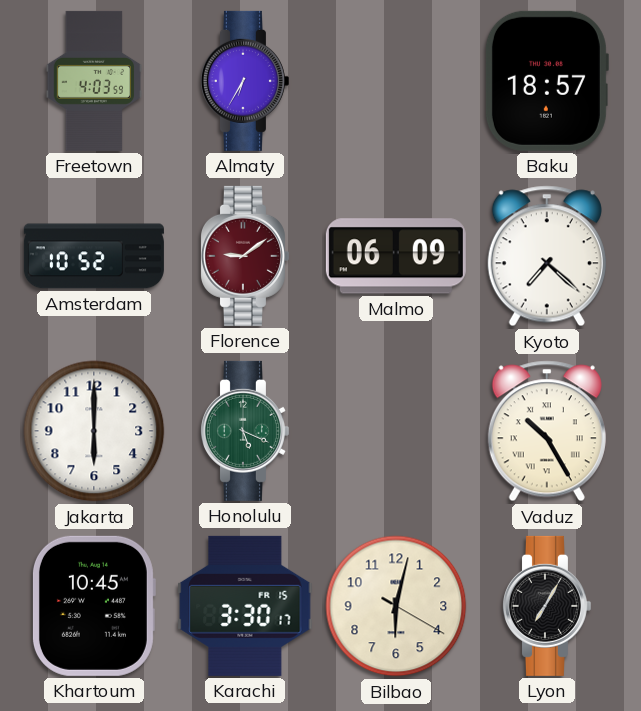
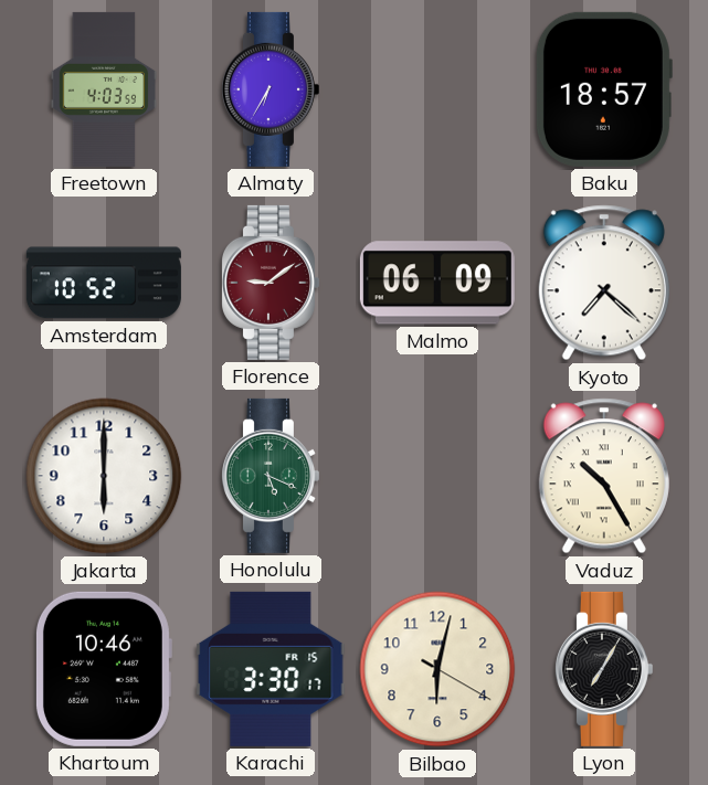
Khartoum: 10:45 -> 10:46 (103, 669)
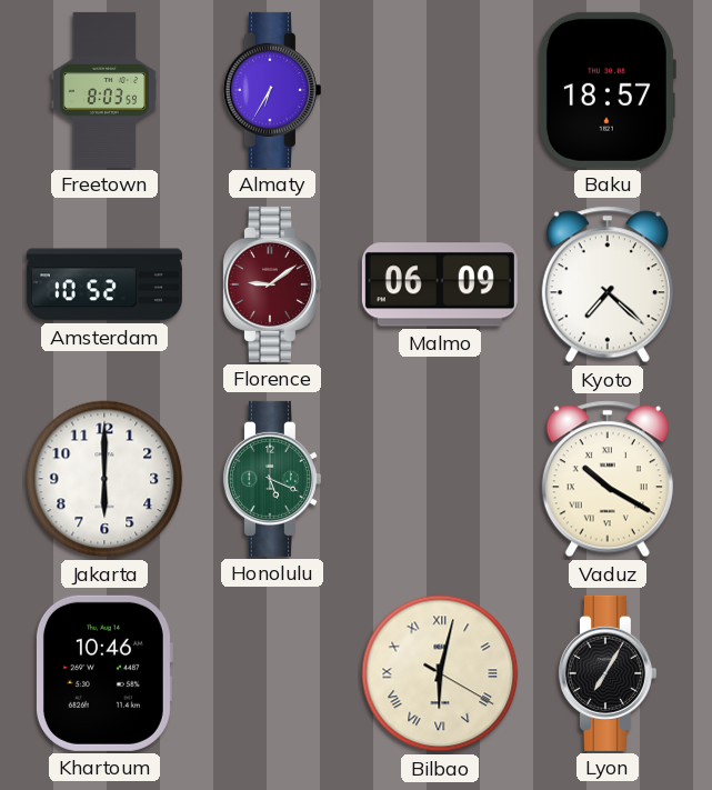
Freetown: 4:03 -> 8:03 (104, 90)
Vaduz: 10:25 -> 10:20 (608, 479)
Karachi: 3:30 -> none (271, 669)
Bilbao numerals: Arabic -> Roman (440, 673)
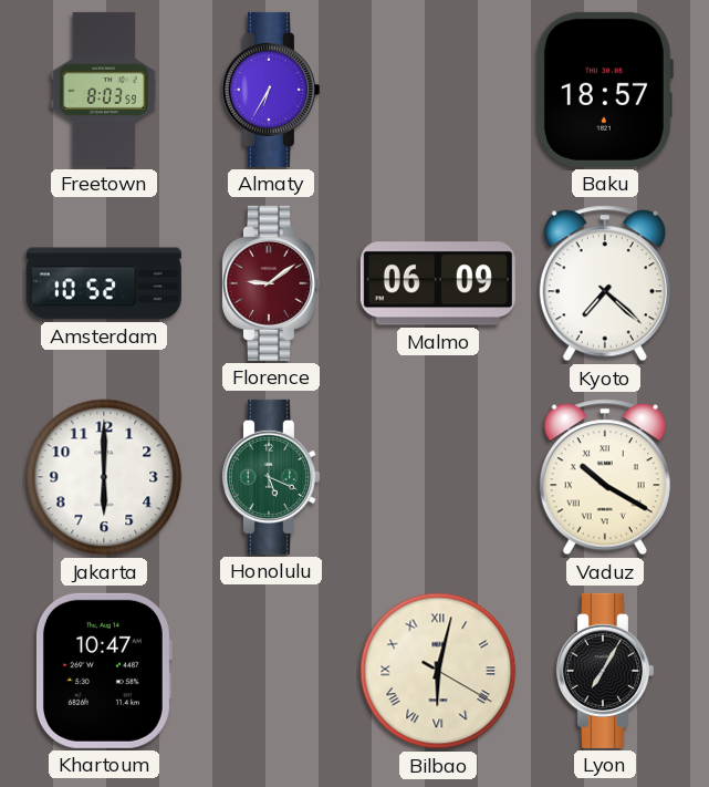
Khartoum: 10:46 -> 10:47 (103, 671)
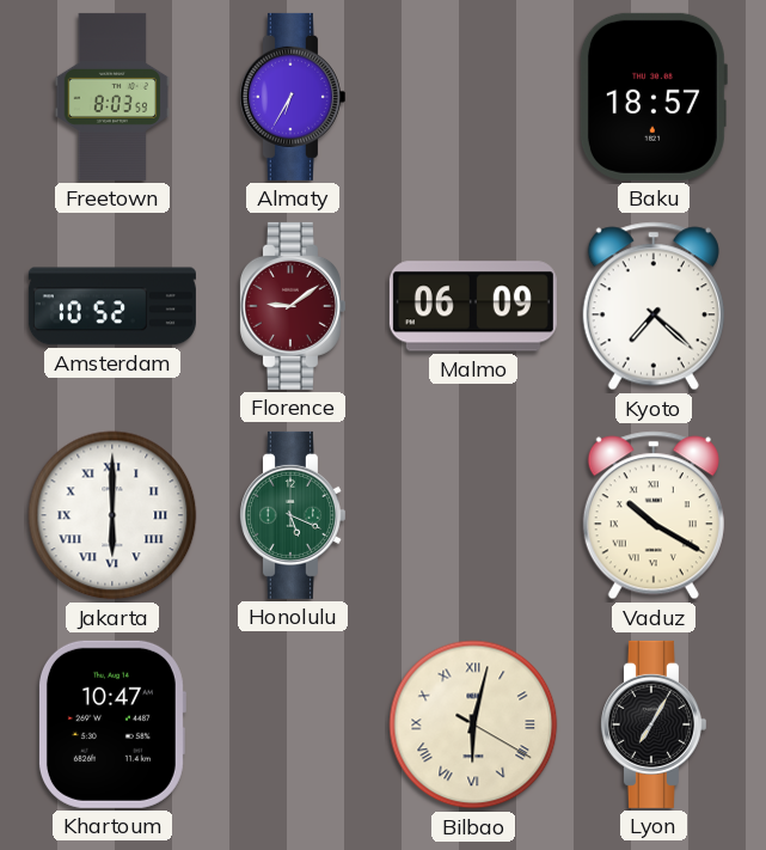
Jakarta numerals: Arabic -> Roman (112, 515)
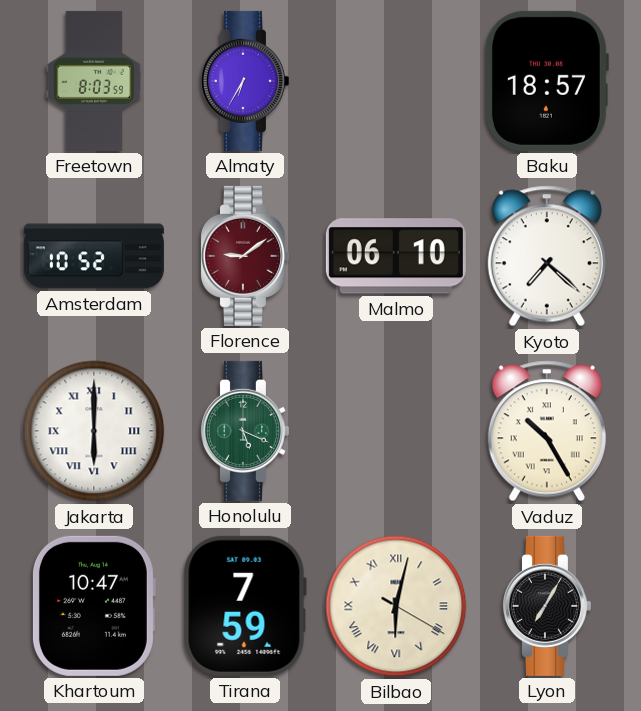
Malmo: 06:09 -> 06:10 (396, 256)
Vaduz: 10:20 -> 10:25 (547, 431)
Tirana: none -> 7:59 (245, 606)
